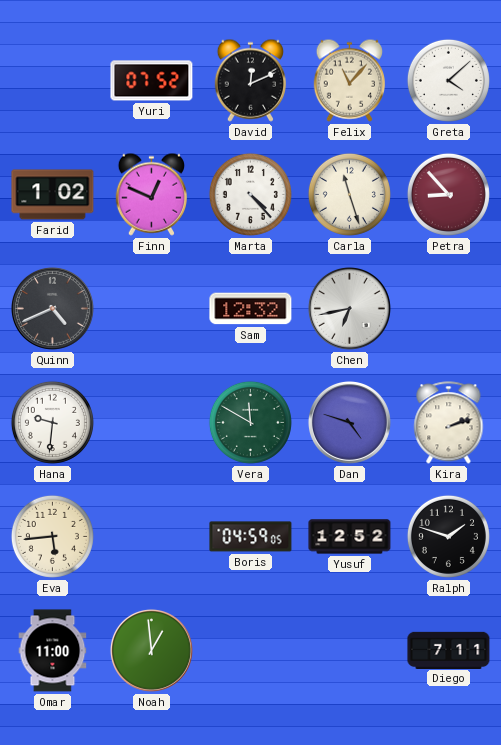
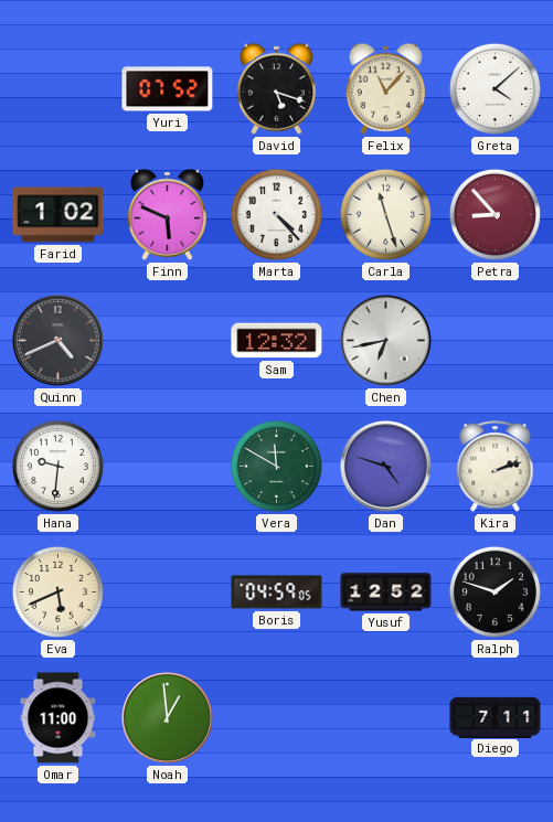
David: 12:11 -> 5:18 (276, 88)
Finn: 12:49 -> 5:49 (167, 214)
Eva: 5:44 -> 5:41 (57, 591)
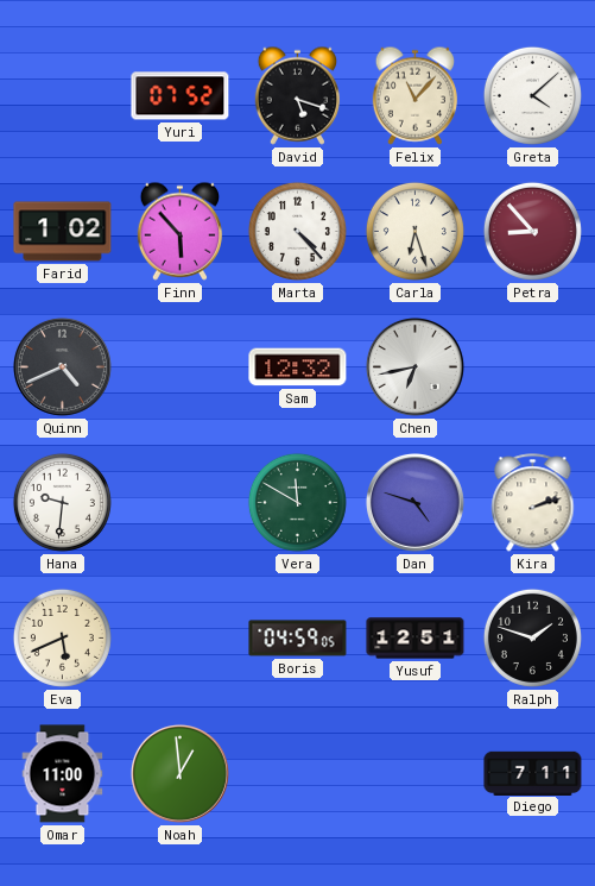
Finn: 5:49 -> 5:53 (179, 231)
Carla: 11:27 -> 6:27 (414, 231)
Yusuf: 12:52 -> 12:51 (416, 639)
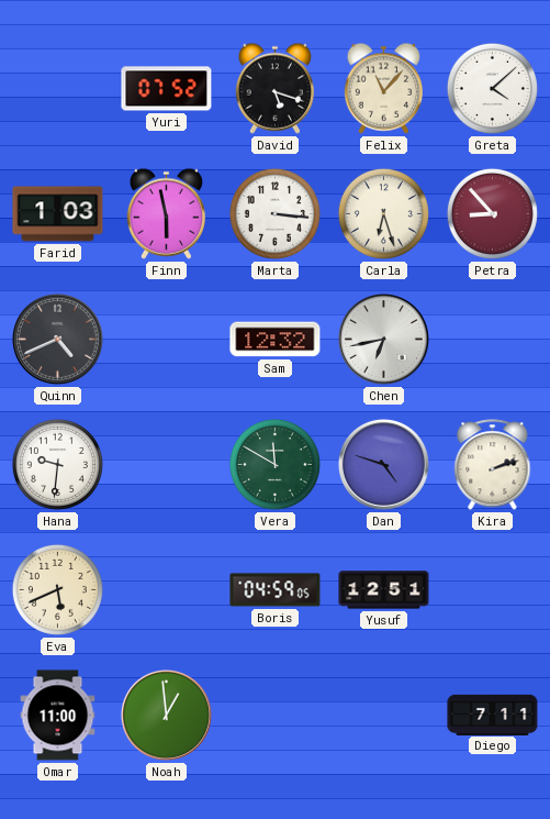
Farid: 1:02 -> 1:03 (58, 214)
Finn: 5:53 -> 5:58 (166, 213)
Marta: 4:23 -> 3:16 (274, 213)
Ralph: 1:48 -> none (532, 637)
